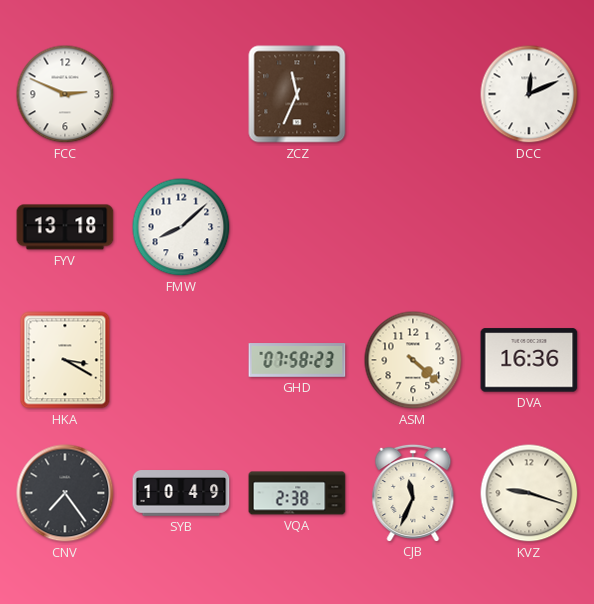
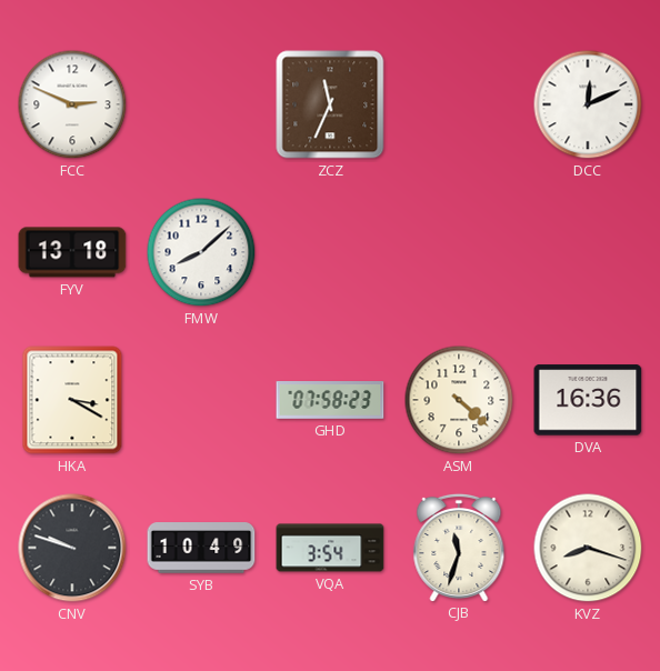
CNV: 7:24 -> 9:48 (72, 548)
VQA: 2:38 -> 3:54 (330, 548)
CJB: 11:34 -> 11:33 (459, 547)
KVZ: 9:18 -> 8:18 (588, 548)
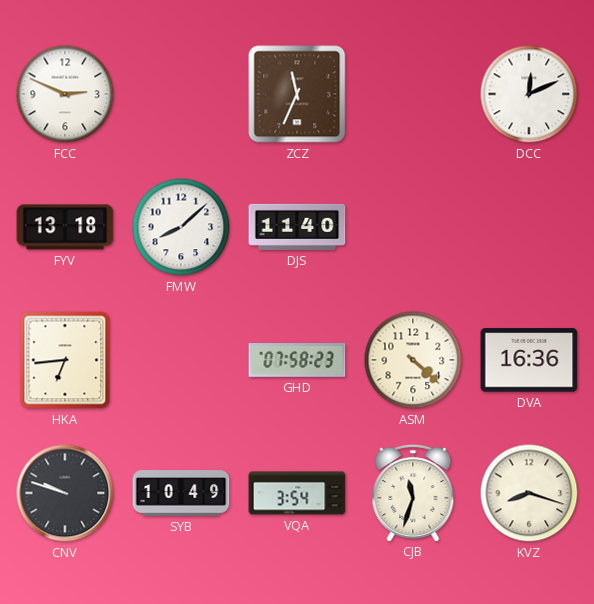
DJS: none -> 11:40 (297, 227)
HKA: 3:20 -> 6:44 (65, 360)
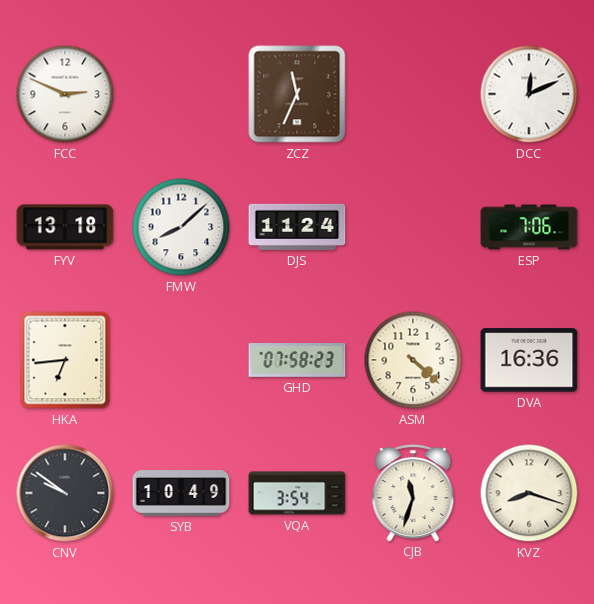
DJS: 11:40 -> 11:24 (297, 227)
ESP: none -> 7:06 (529, 227)
CNV: 9:48 -> 9:51 (65, 493)
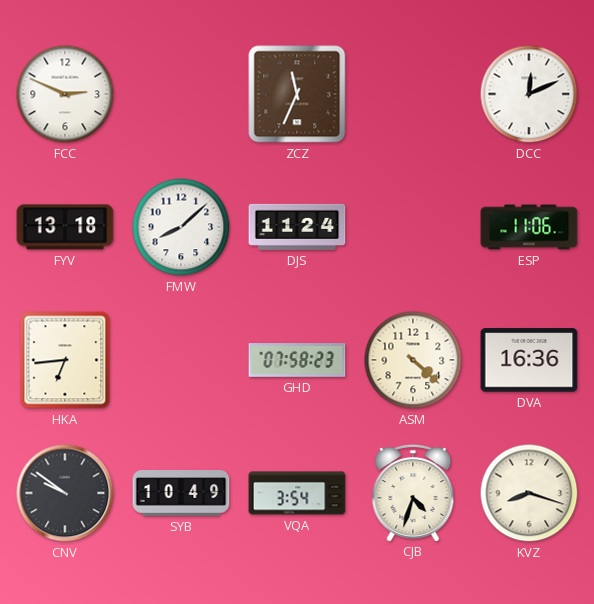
ESP: 7:06 -> 11:06 (529, 227)
CJB: 11:33 -> 4:33 (413, 492)
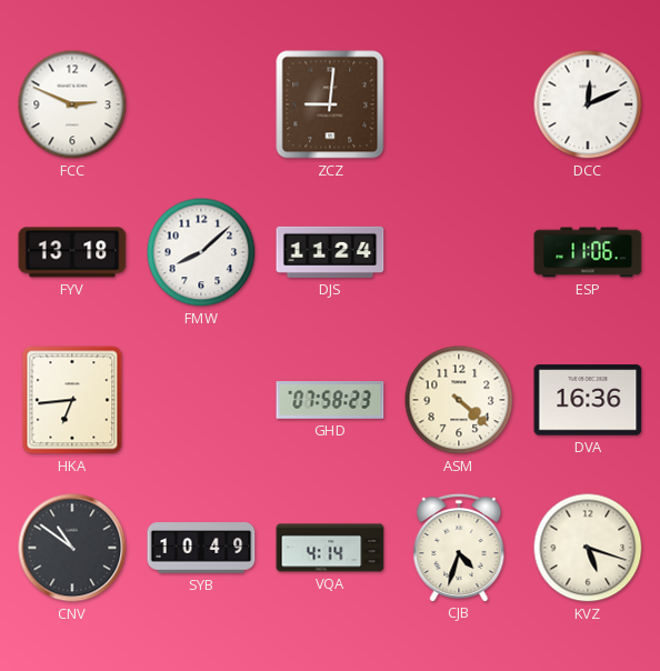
ZCZ: 11:34 -> 9:01 (330, 104)
CNV: 9:51 -> 10:51 (72, 548)
VQA: 3:54 -> 4:14 (330, 548)
KVZ: 8:18 -> 5:18 (588, 548)
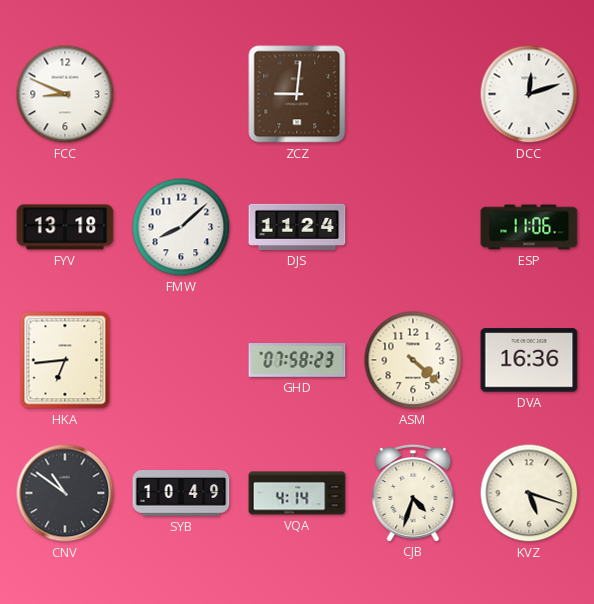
FCC: 2:49 -> 8:49 (65, 94)
DCC: 12:11 -> 12:12 (529, 94)
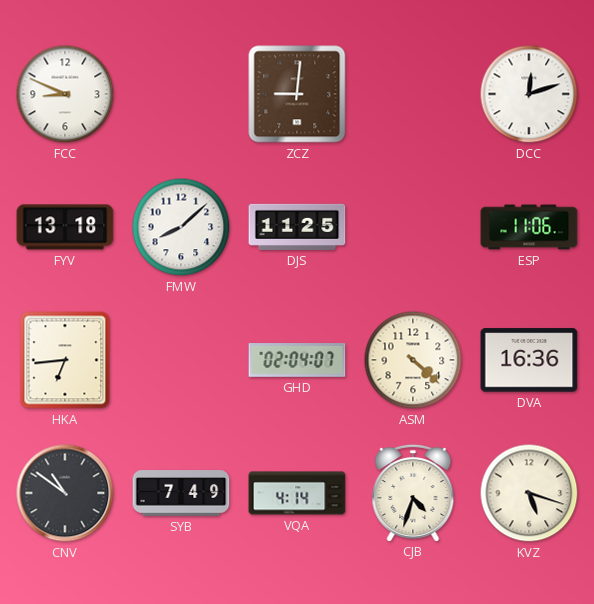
DJS: 11:24 -> 11:25 (297, 227)
GHD: 07:58 -> 02:04 (297, 360)
SYB: 10:49 -> 7:49 (181, 493)
